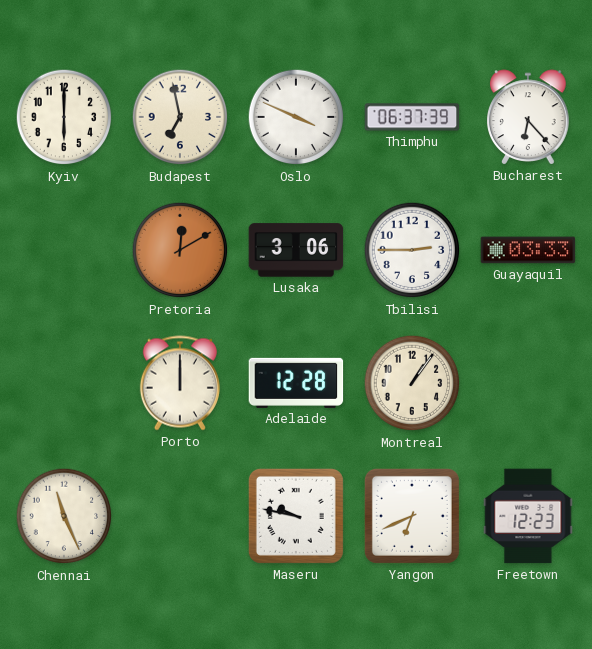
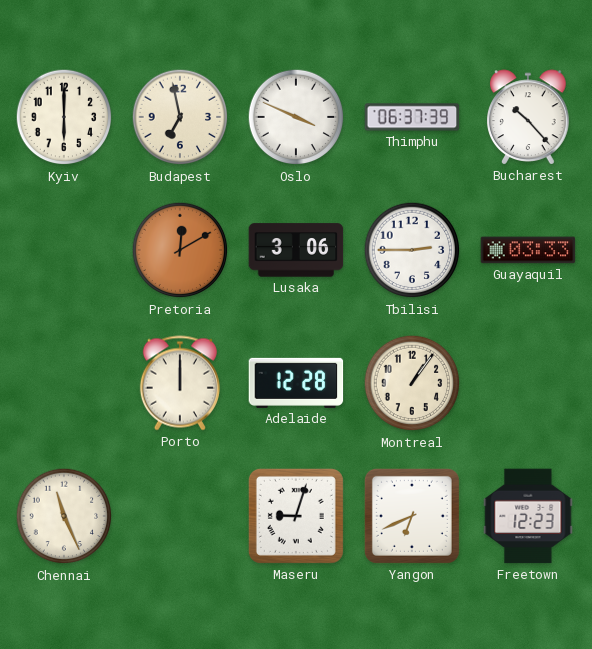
Bucharest: 6:23 -> 10:23 (529, 117)
Maseru: 9:47 -> 9:03 (296, 516)
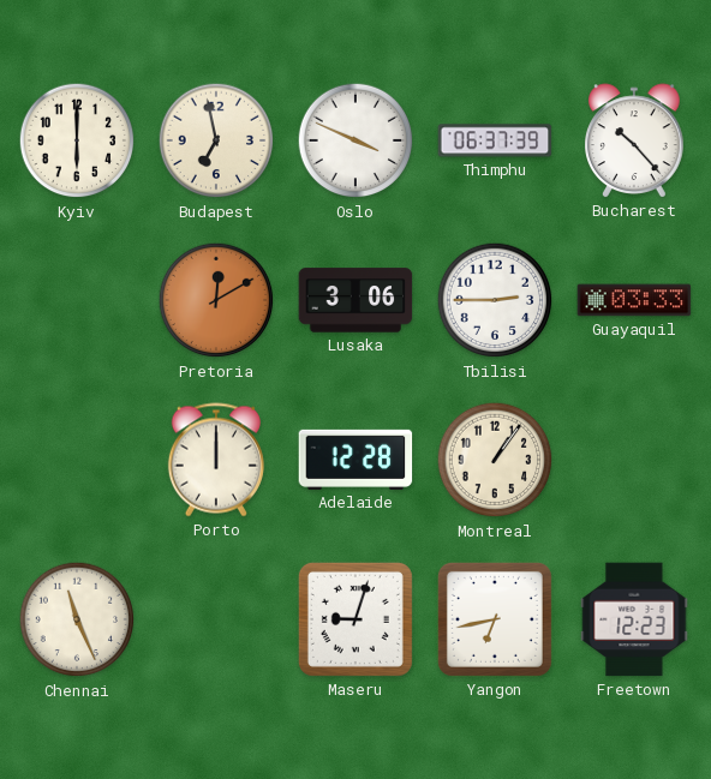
Yangon: 6:41 -> 6:43 (495, 619)
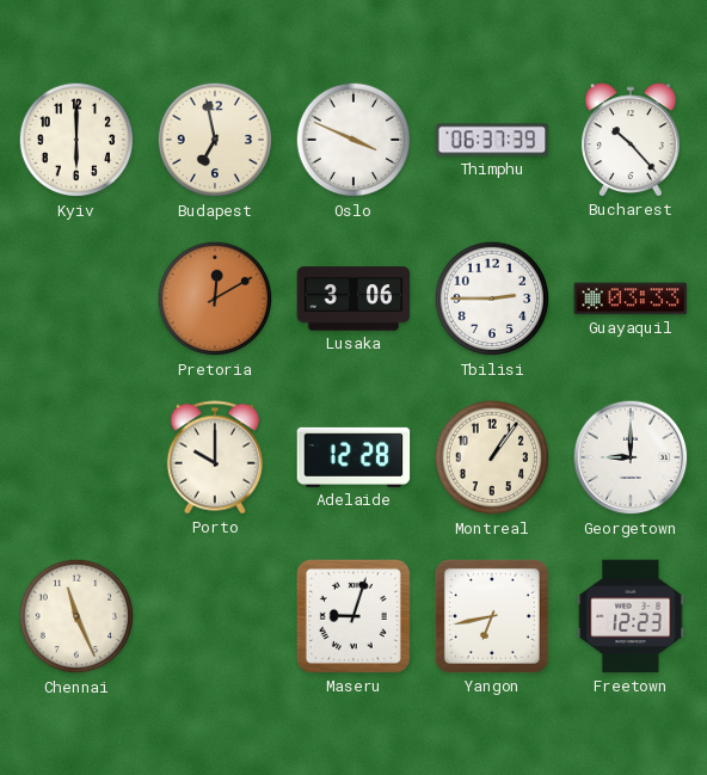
Porto: 12:00 -> 10:00 (215, 457)
Georgetown: none -> 9:00 (631, 457)
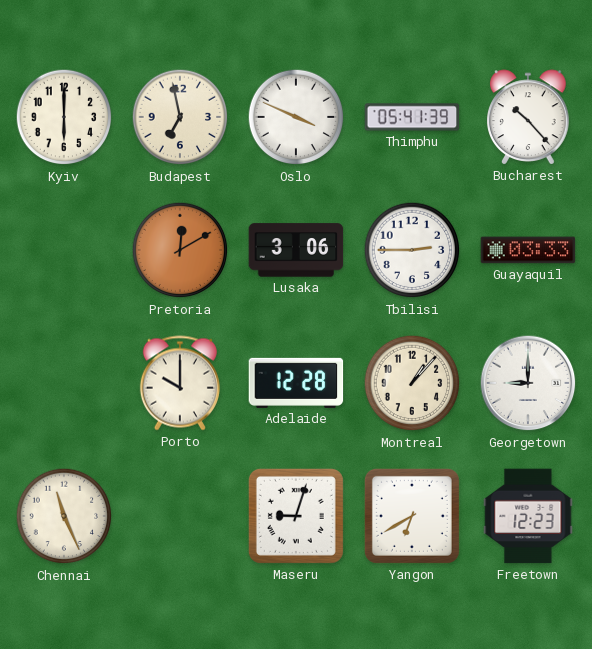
Thimphu: 06:37 -> 05:41 (412, 117)
Montreal: 1:06 -> 1:07 (412, 383)
Yangon: 6:43 -> 6:40 (412, 516)
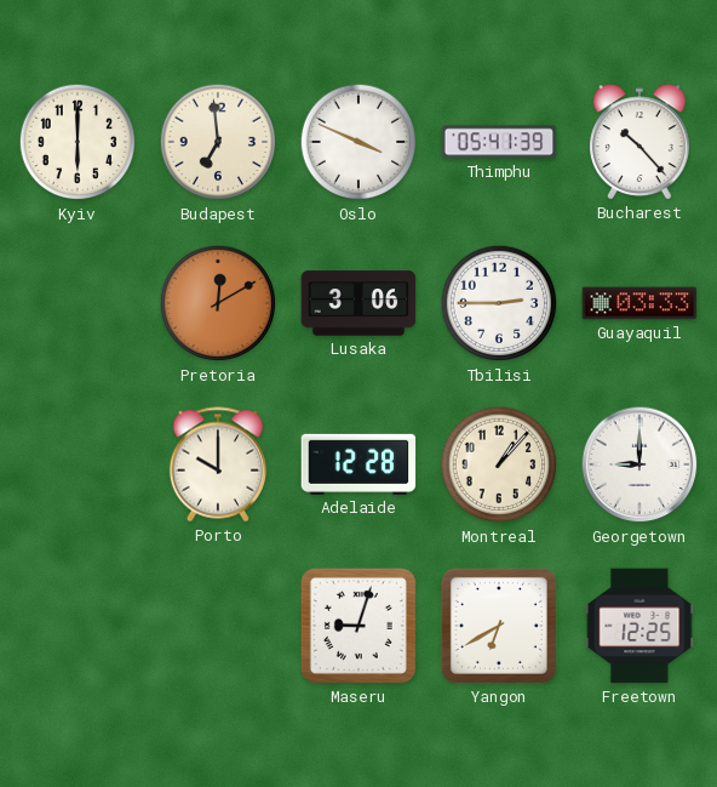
Budapest: 6:58 -> 6:59 (218, 142)
Chennai: 11:26 -> none (64, 516)
Freetown: 12:23 -> 12:25 (639, 626)
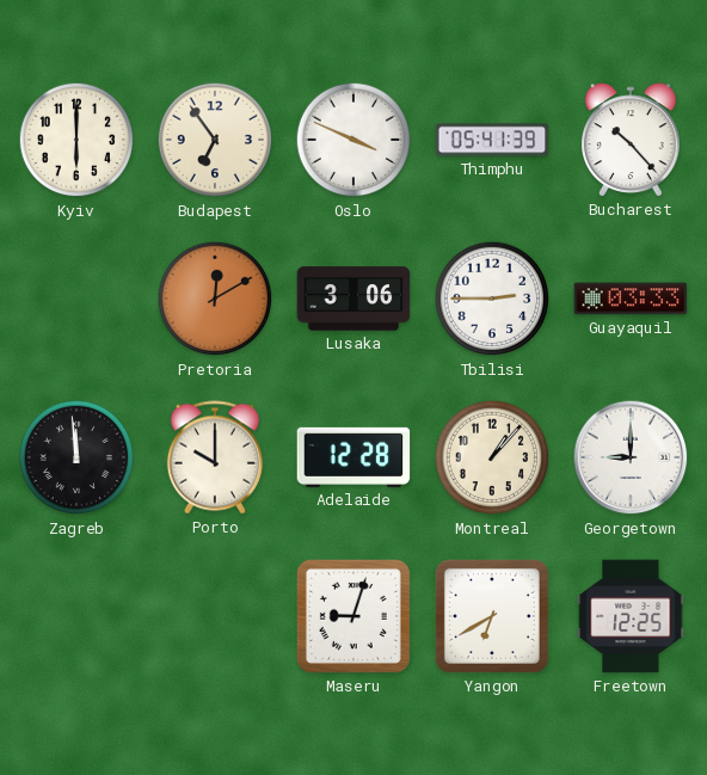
Budapest: 6:59 -> 6:54 (215, 140)
Zagreb: none -> 11:59 (76, 457)
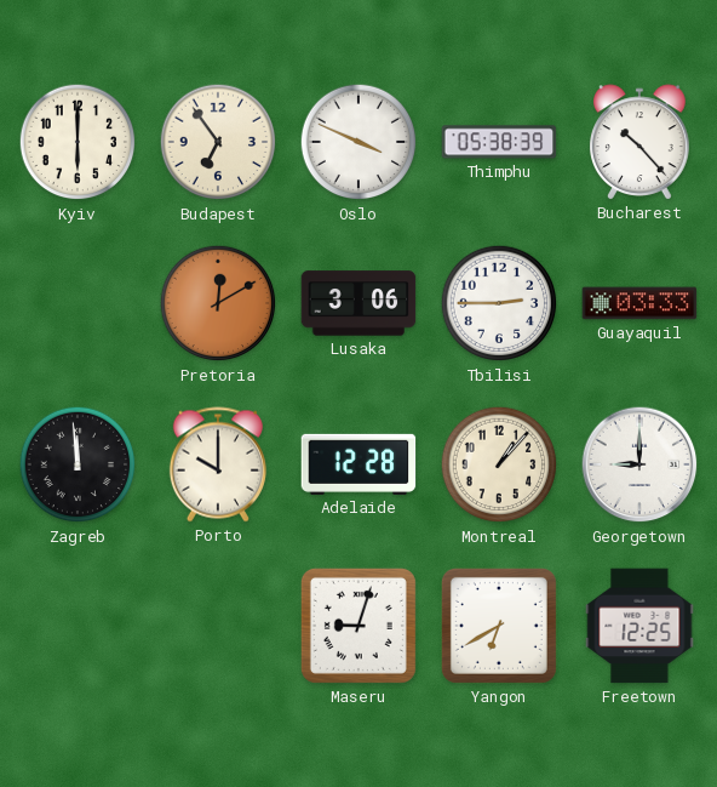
Thimphu: 05:41 -> 05:38 (499, 142)
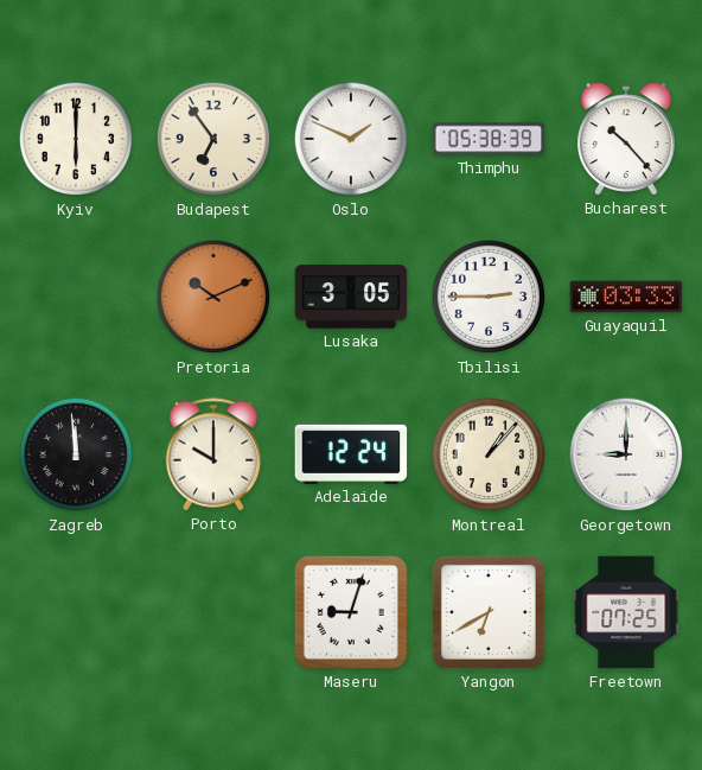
Oslo: 3:49 -> 1:49 (351, 139)
Pretoria: 12:10 -> 10:11 (213, 297)
Lusaka: 3:06 -> 3:05 (351, 297)
Adelaide: 12:28 -> 12:24 (351, 454)
Freetown: 12:25 -> 07:25 (626, 612)
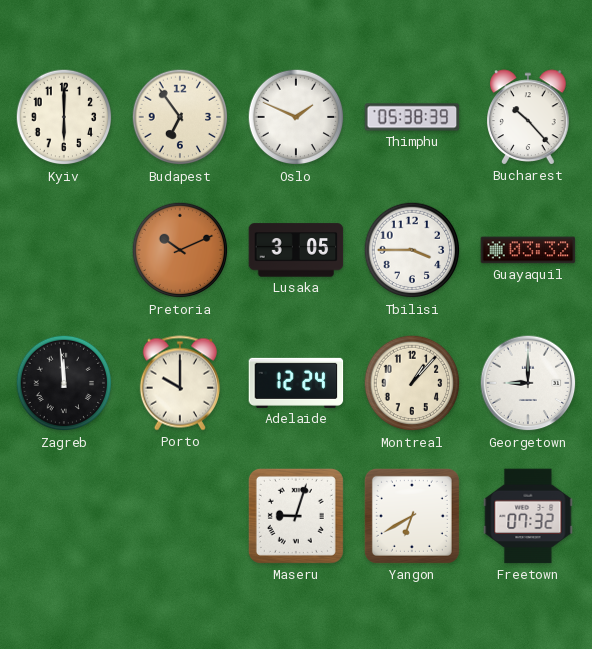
Tbilisi: 2:45 -> 3:45 (412, 250)
Guayaquil: 03:33 -> 03:32 (528, 250)
Freetown: 07:25 -> 07:32 (528, 516)
